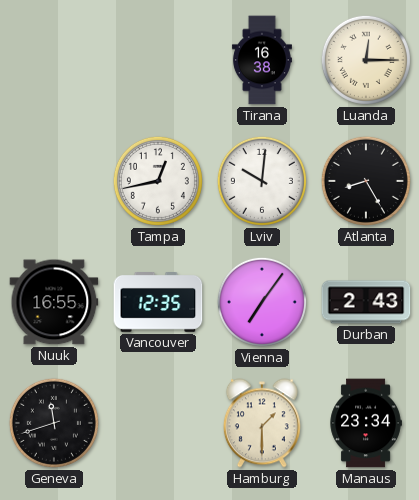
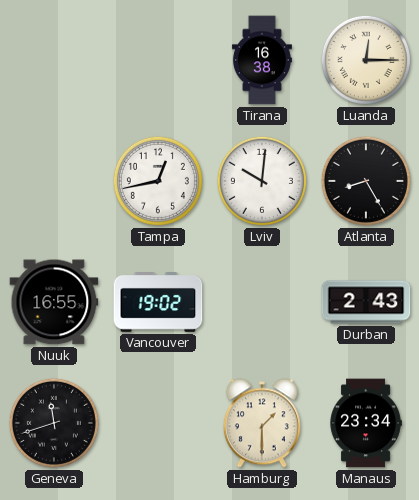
Vancouver: 12:35 -> 19:02 (158, 303)
Vienna: 7:06 -> none (262, 302)
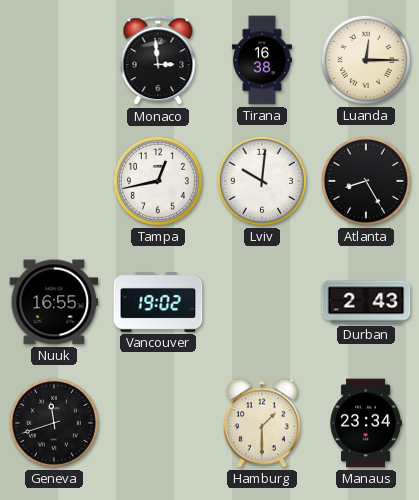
Monaco: none -> 2:59 (158, 61)
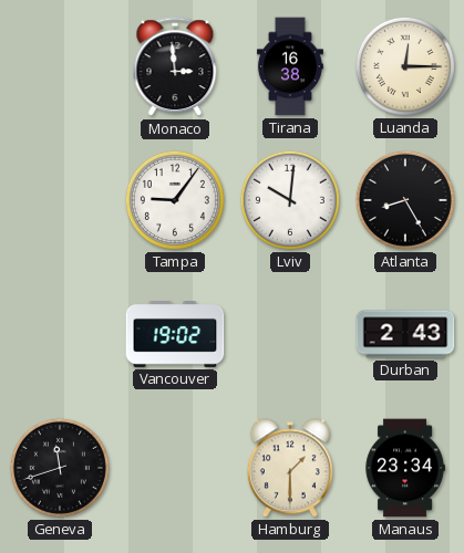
Tampa: 12:43 -> 9:06 (175, 200)
Nuuk: 16:55 -> none (54, 302)
